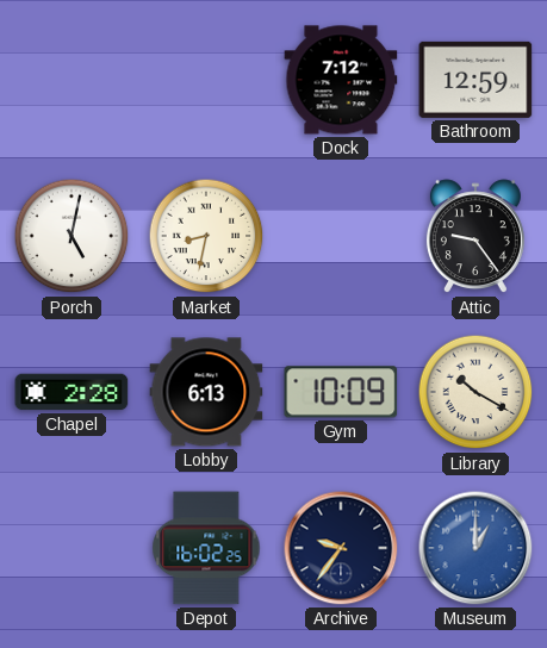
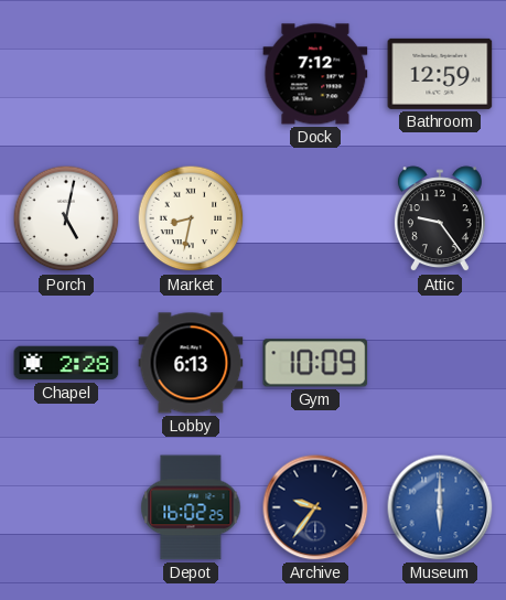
Library: 10:20 -> none (475, 392)
Museum: 1:00 -> 6:00 (440, 507)
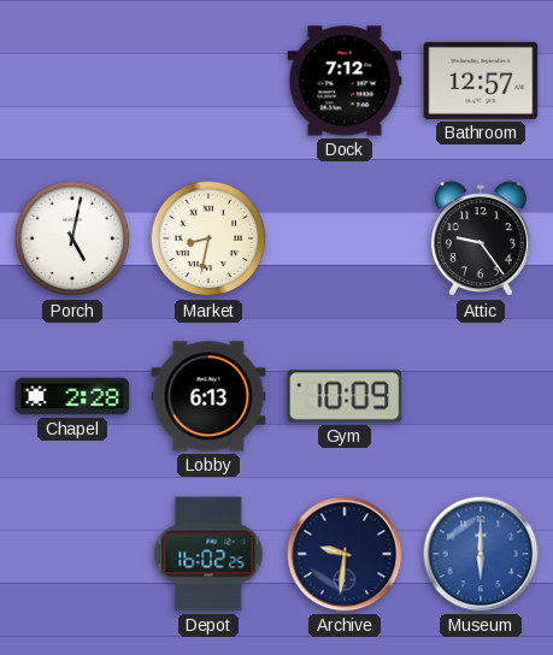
Bathroom: 12:59 -> 12:57 (481, 81)
Archive: 9:36 -> 9:31 (345, 554)
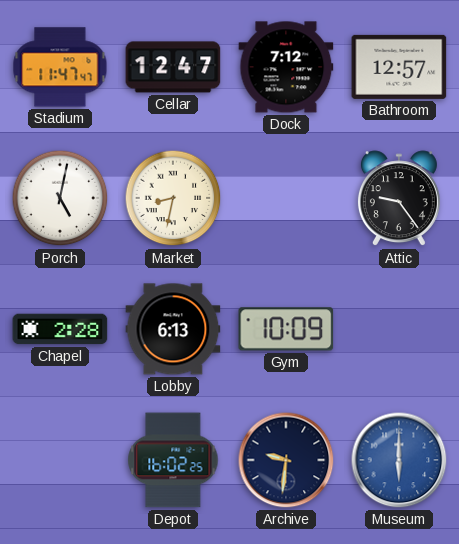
Stadium: none -> 11:47 (60, 67)
Cellar: none -> 12:47 (173, 67)
